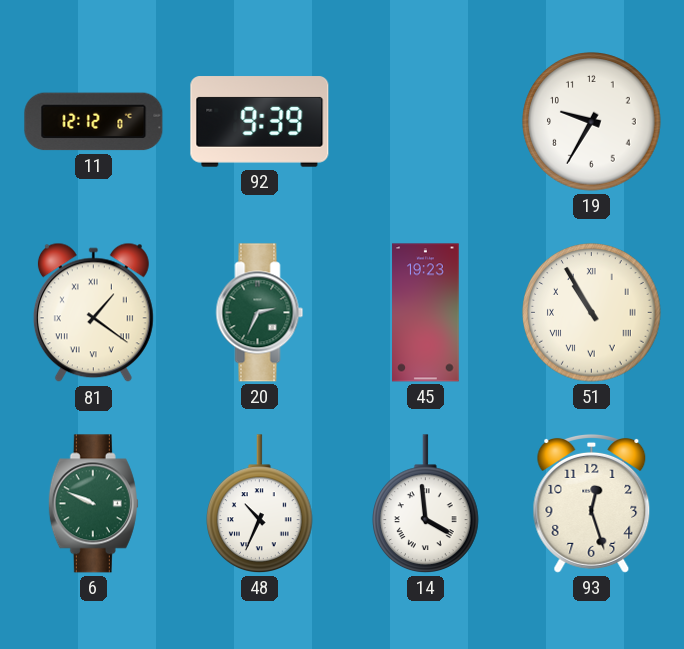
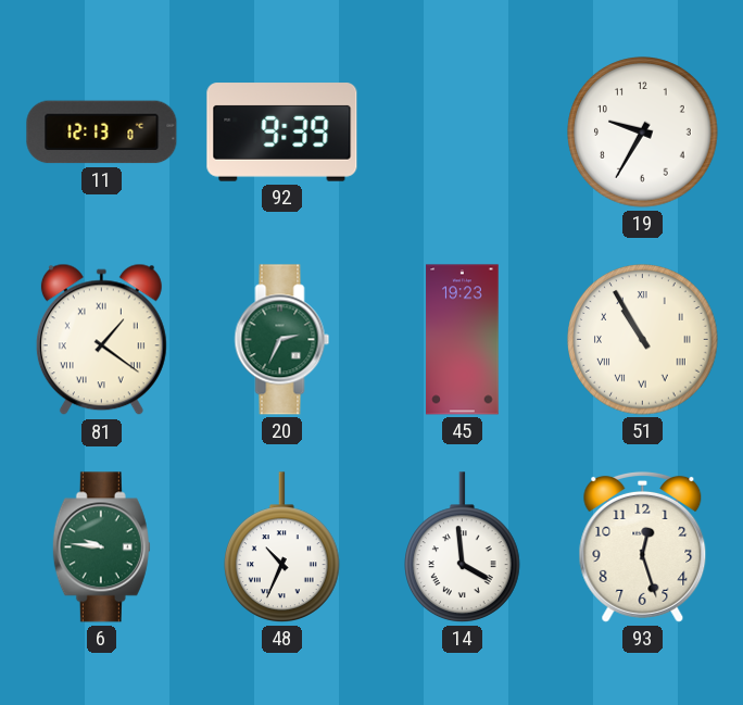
11: 12:12 -> 12:13 (102, 133)
6: 9:49 -> 9:46 (101, 547)
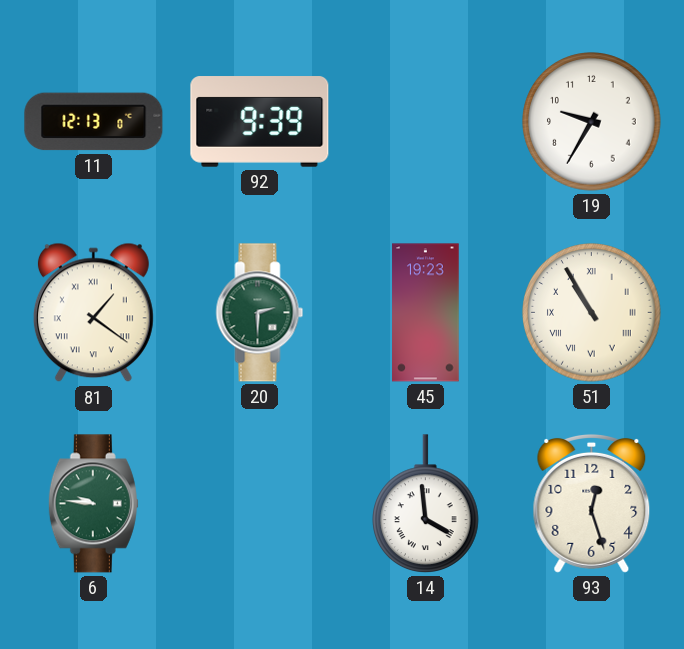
20: 2:34 -> 2:30 (260, 313)
48: 10:34 -> none (282, 547)
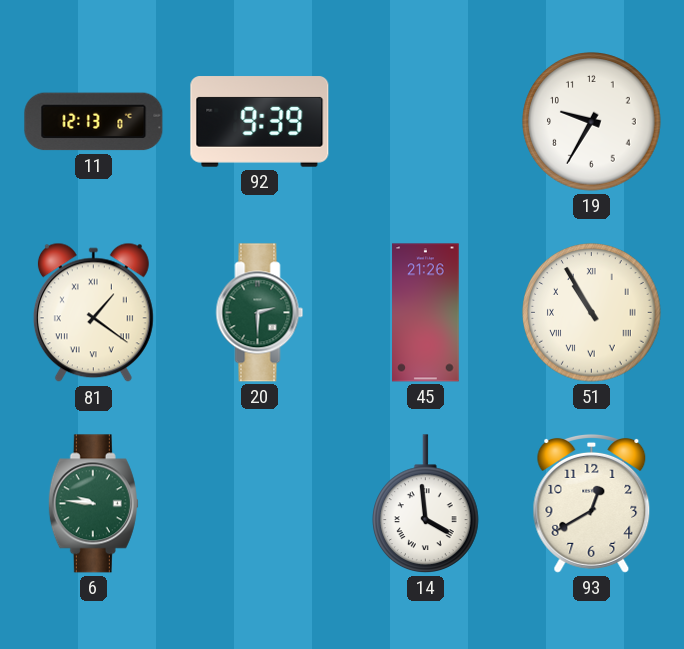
45: 19:23 -> 21:26 (426, 313)
93: 12:27 -> 12:40 (592, 503)
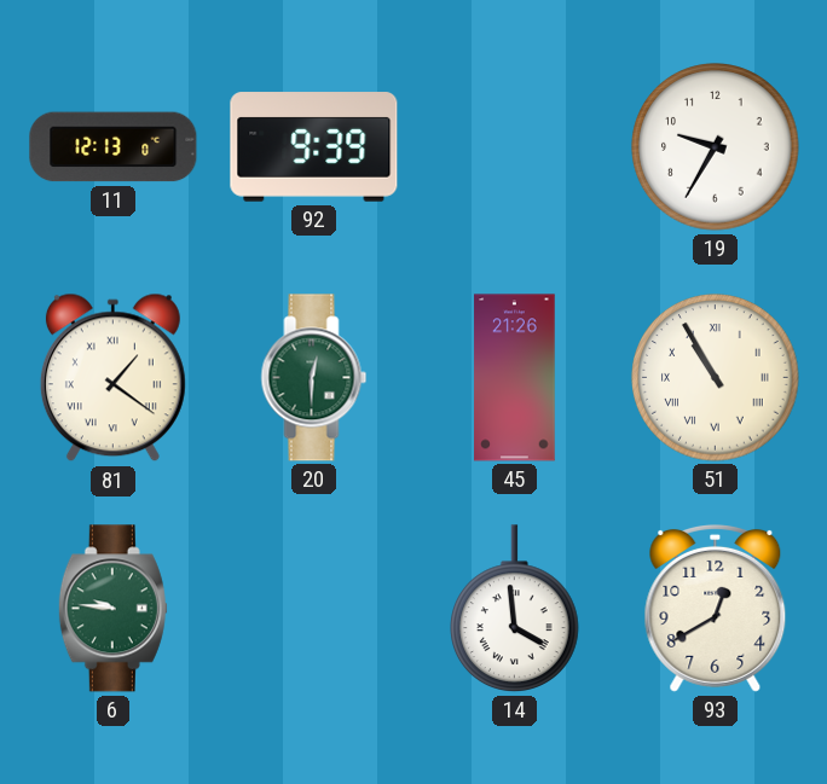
20: 2:30 -> 12:30 (314, 378)
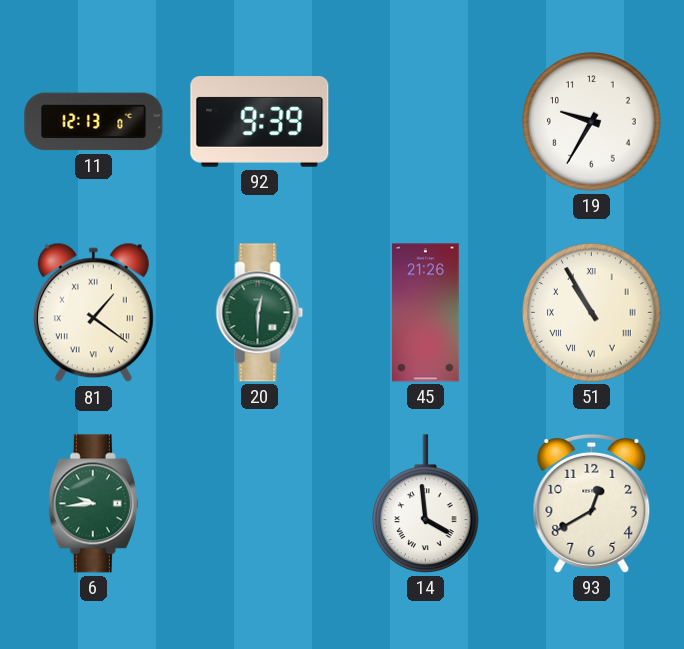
6: 9:46 -> 9:44 (93, 504)
